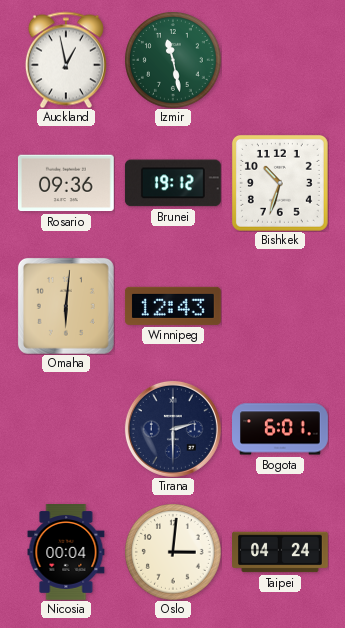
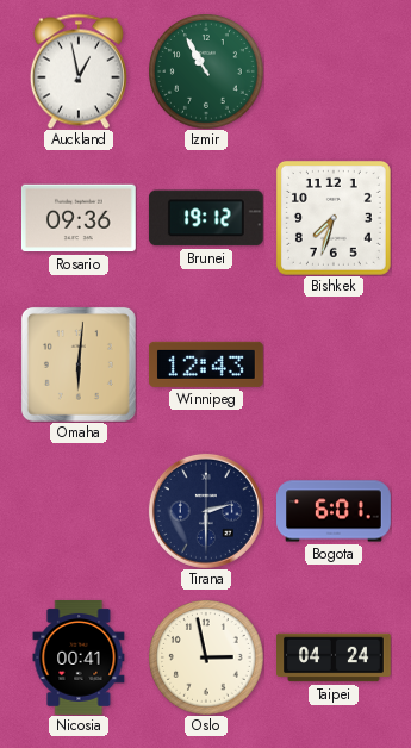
Izmir: 11:28 -> 10:55 (206, 71)
Bishkek: 10:33 -> 7:33 (334, 218)
Nicosia: 00:04 -> 00:41 (79, 659)
Oslo: 3:01 -> 2:58 (206, 657)
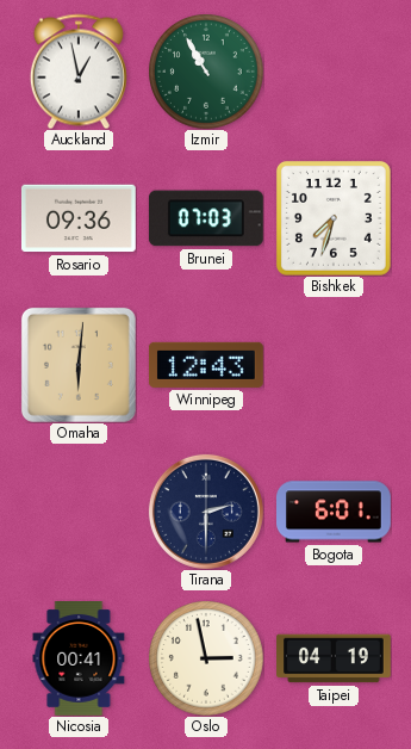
Brunei: 19:12 -> 07:03 (206, 218)
Taipei: 04:24 -> 04:19 (335, 658)
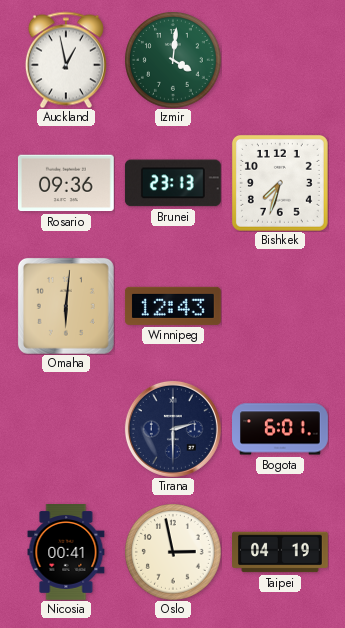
Izmir: 10:55 -> 4:01 (173, 60)
Brunei: 07:03 -> 23:13 (173, 183)
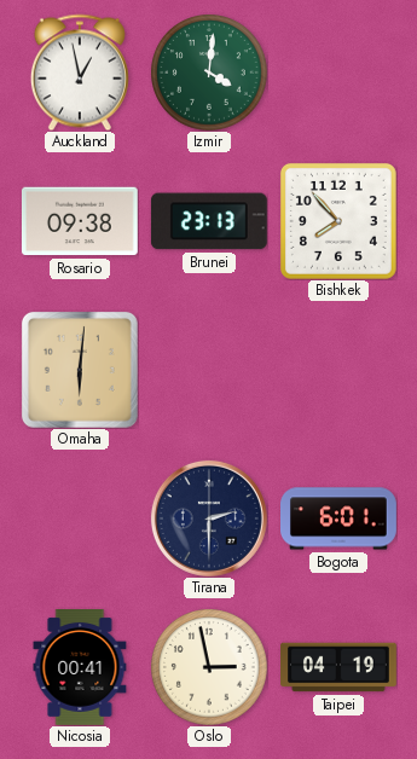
Rosario: 09:36 -> 09:38 (80, 221)
Bishkek: 7:33 -> 7:53 (338, 221)
Winnipeg: 12:43 -> none (173, 306)
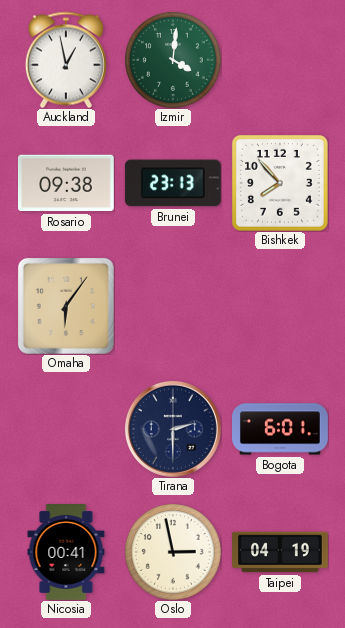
Omaha: 6:01 -> 6:06 (66, 306)
